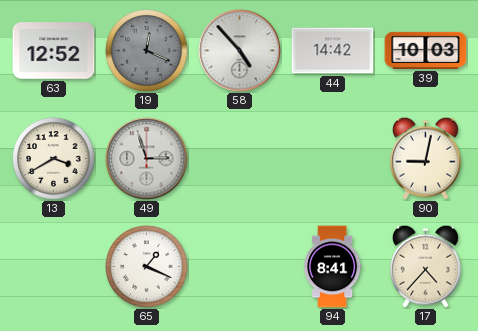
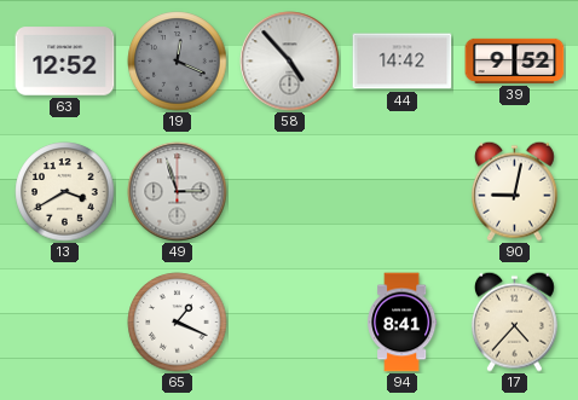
39: 10:03 -> 9:52 (515, 60)
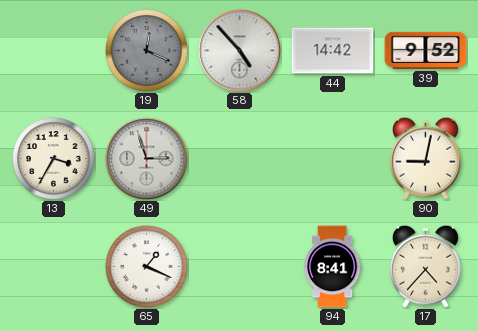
63: 12:52 -> none (65, 62)
13: 3:40 -> 3:35 (54, 159)
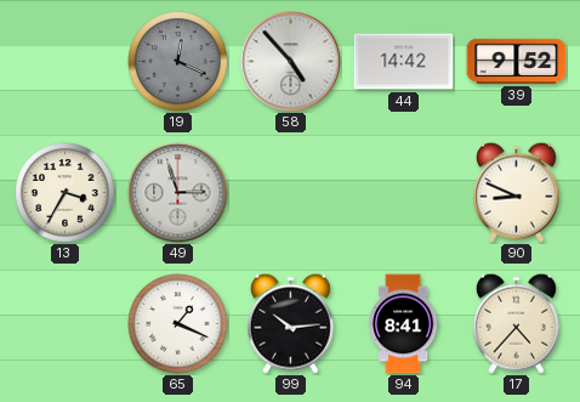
90: 9:02 -> 8:49 (516, 192)
99: none -> 10:14 (290, 323)
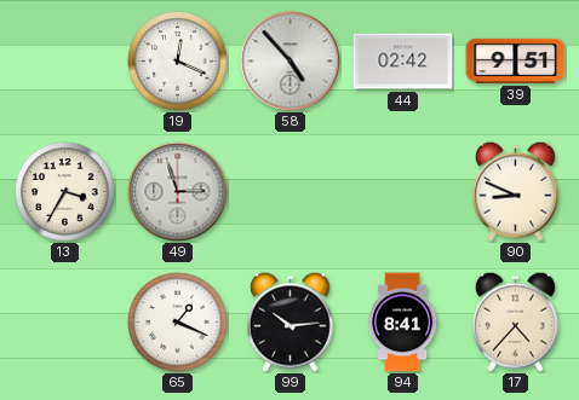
19 dial: grey -> white (178, 62)
44: 14:42 -> 02:42 (403, 62)
39: 9:52 -> 9:51 (516, 60)
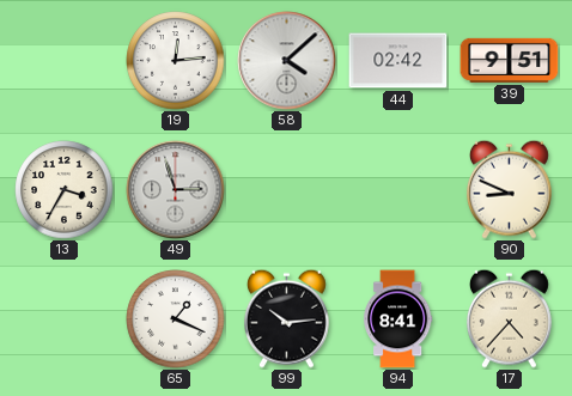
19: 12:19 -> 12:14 (176, 61)
58: 4:53 -> 4:08 (287, 61)
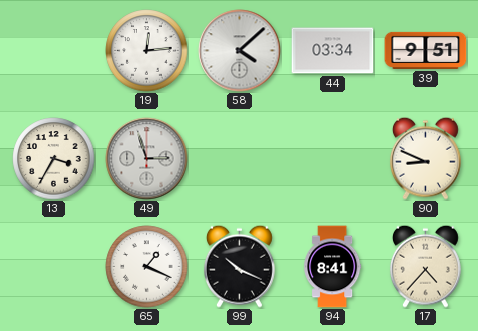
44: 02:42 -> 03:34 (333, 51)
99: 10:14 -> 10:19 (239, 266)
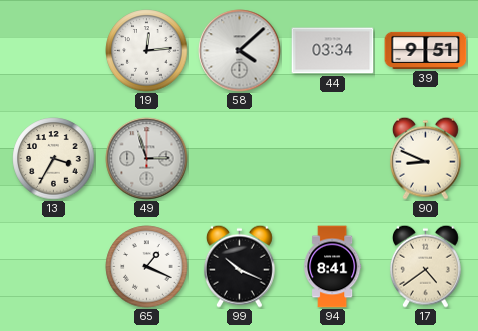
17: 4:37 -> 4:39 (425, 266)
